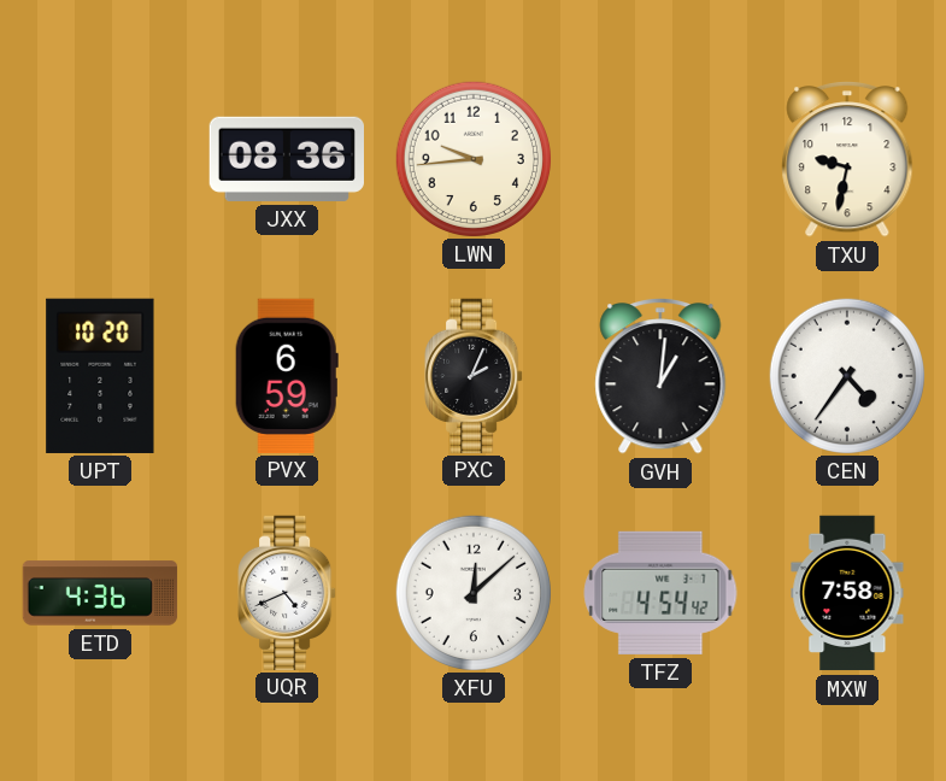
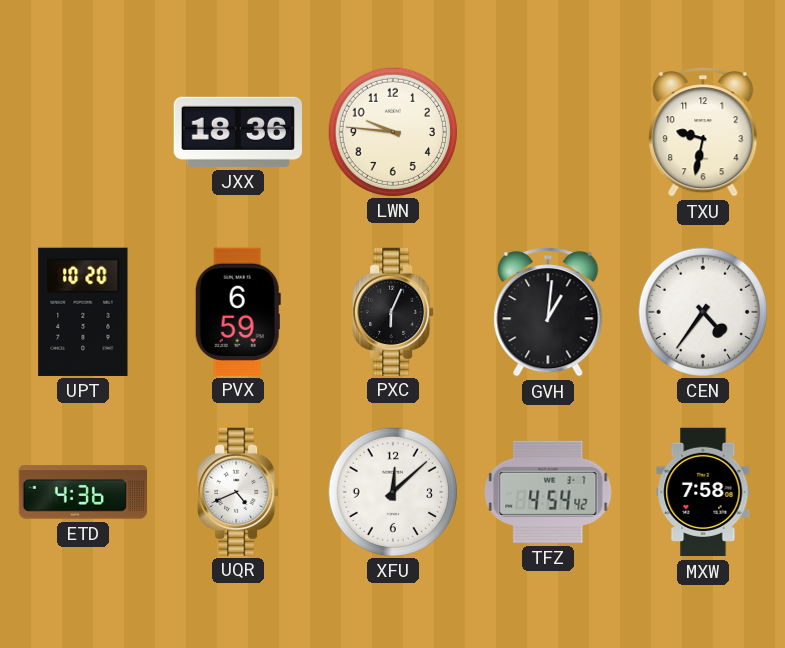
JXX: 08:36 -> 18:36 (237, 132)
LWN: 9:44 -> 9:46 (392, 131)
PXC: 2:04 -> 6:04 (393, 311)
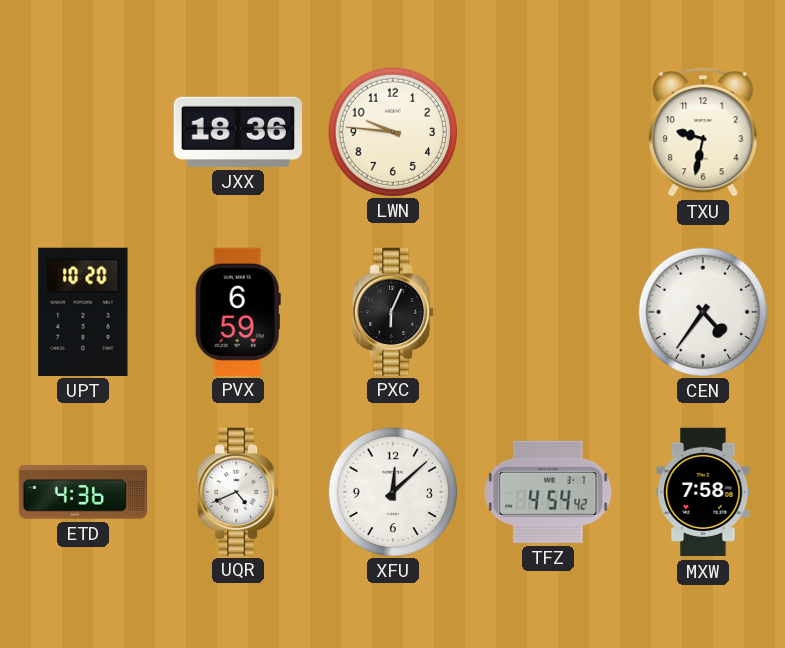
GVH: 1:01 -> none (548, 313)
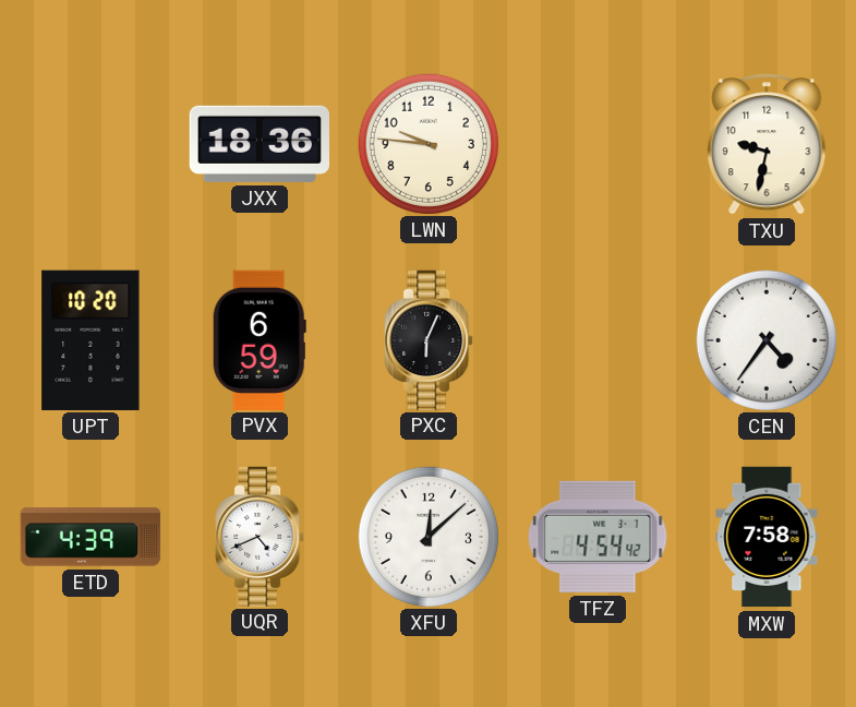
ETD: 4:36 -> 4:39 (91, 537)
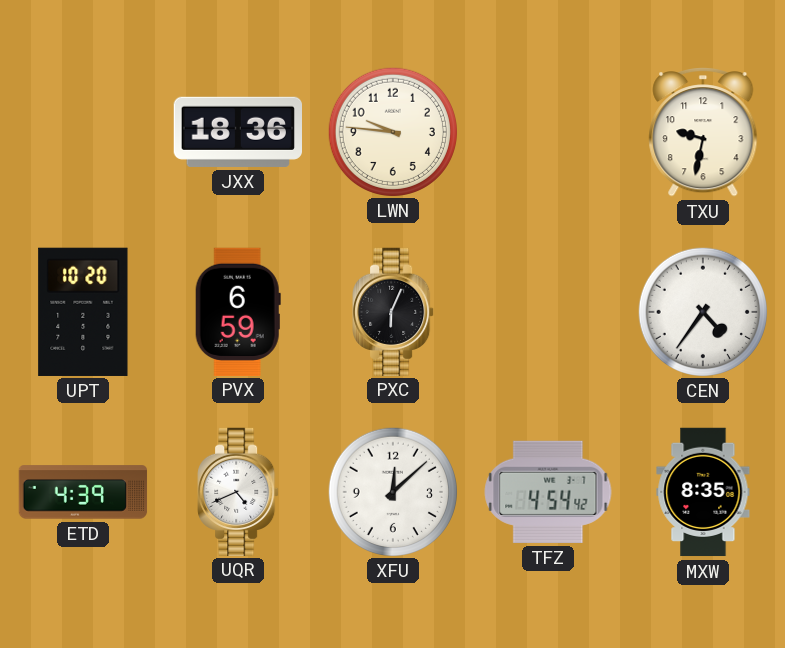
MXW: 7:58 -> 8:35 (703, 492)
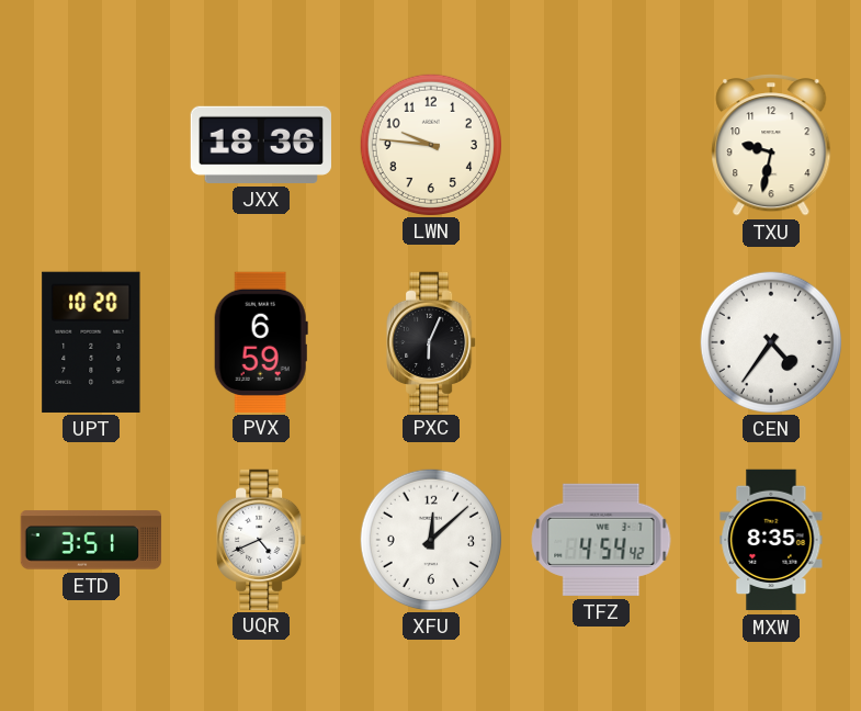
ETD: 4:39 -> 3:51 (91, 540)
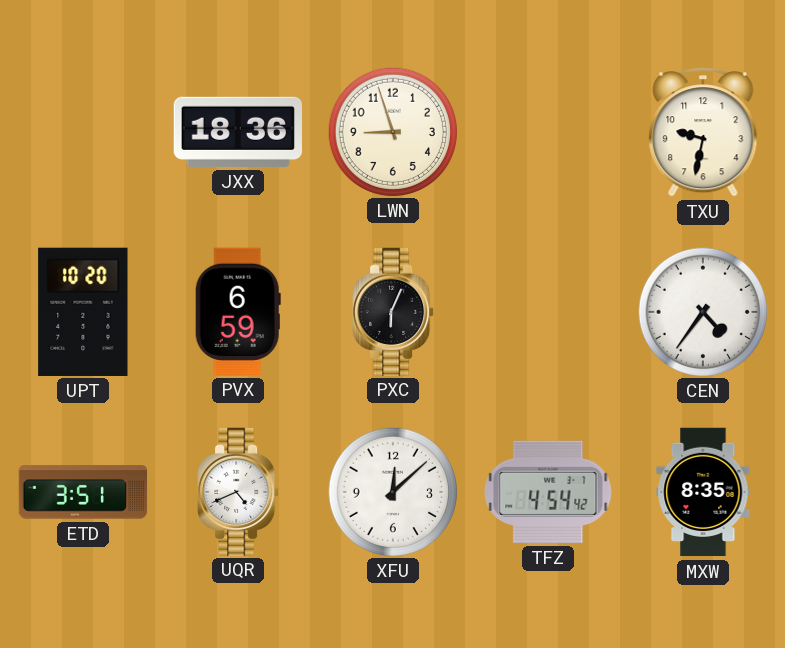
LWN: 9:46 -> 8:57 (392, 131)
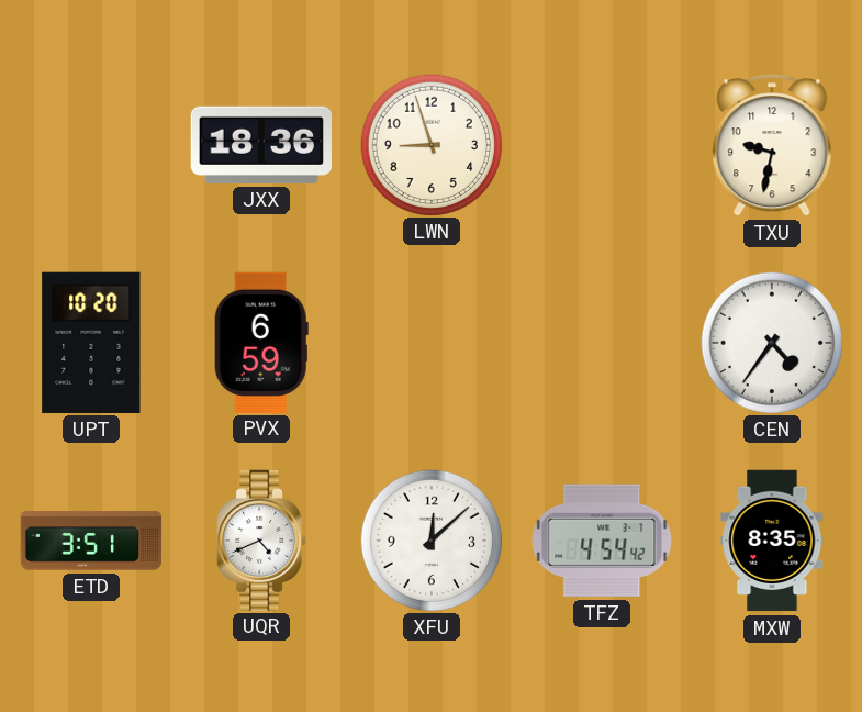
PXC: 6:04 -> none (393, 311)
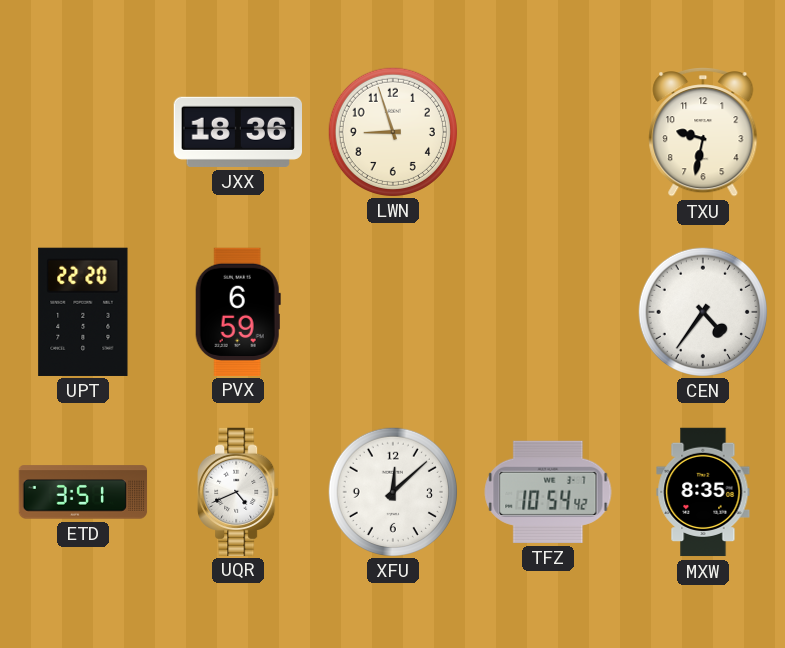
UPT: 10:20 -> 22:20 (83, 312)
TFZ: 4:54 -> 10:54 (548, 492)
